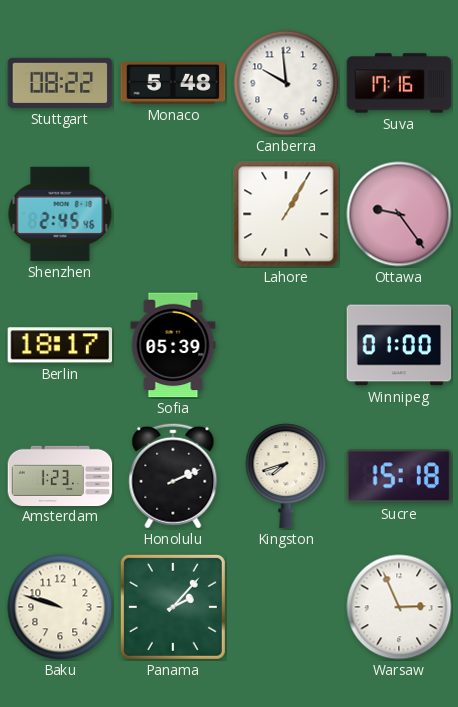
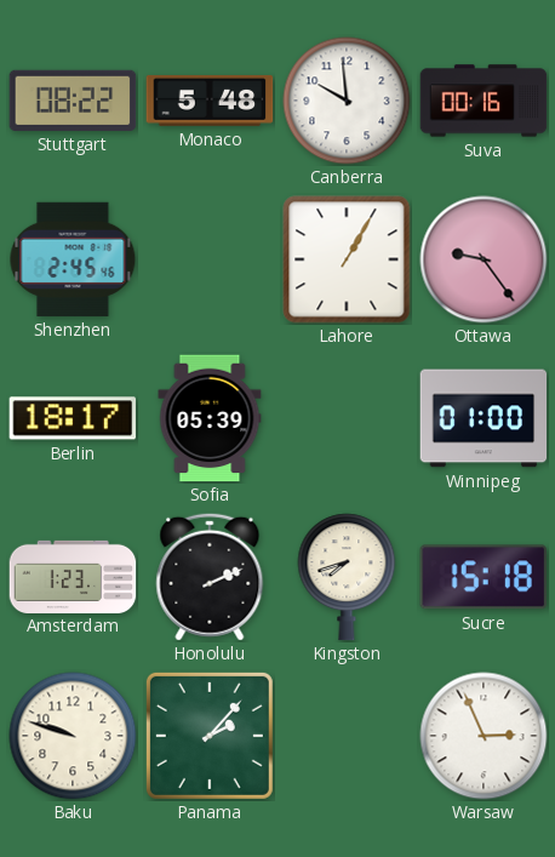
Suva: 17:16 -> 00:16 (484, 101)
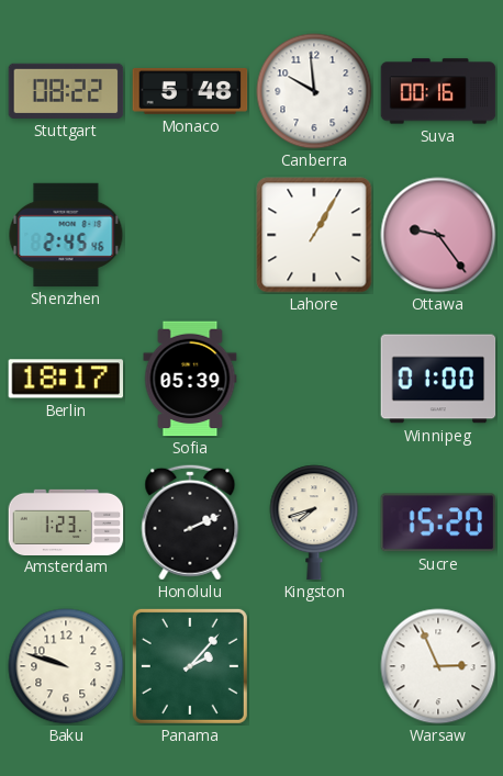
Sucre: 15:18 -> 15:20 (437, 522)
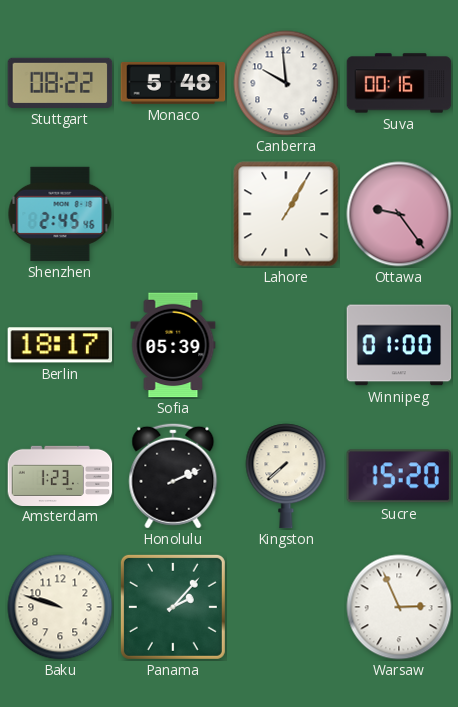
Kingston: 7:42 -> 7:38 (286, 476)
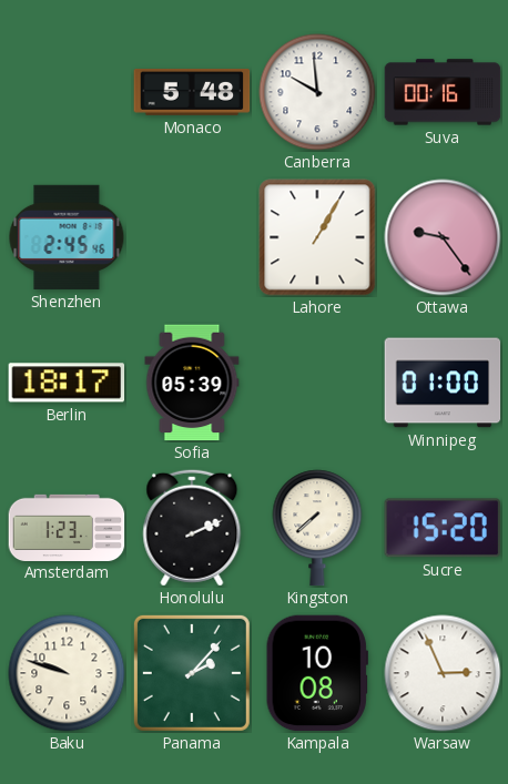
Stuttgart: 08:22 -> none (60, 83)
Kampala: none -> 10:08 (317, 673)
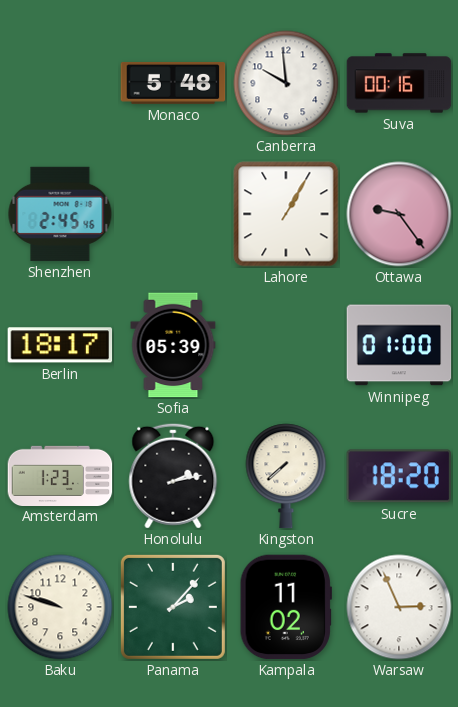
Honolulu: 2:11 -> 2:13 (173, 476)
Sucre: 15:20 -> 18:20 (398, 476)
Kampala: 10:08 -> 11:02 (286, 607)
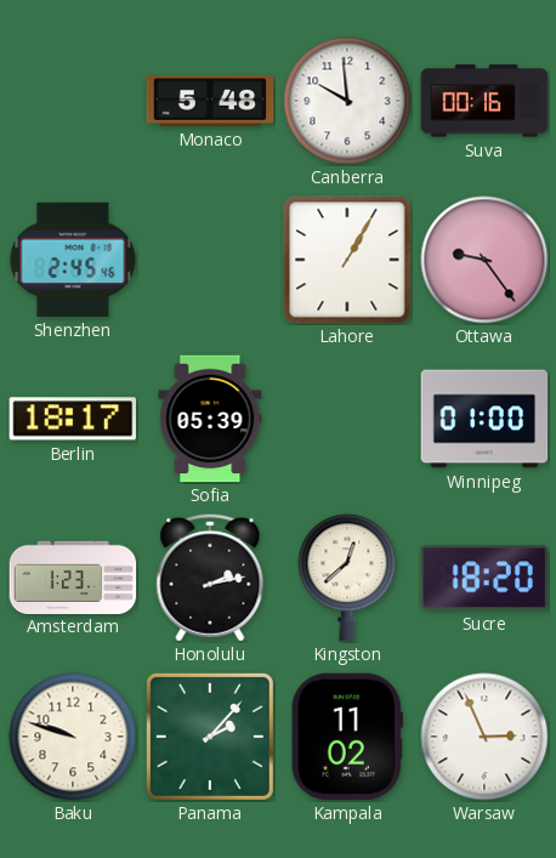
Kingston: 7:38 -> 12:38 (347, 578)
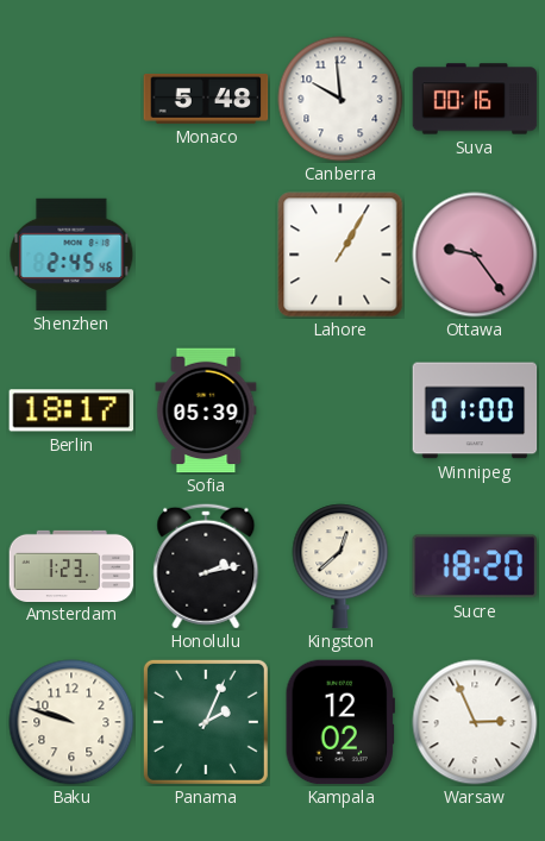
Panama: 2:07 -> 2:04 (206, 722)
Kampala: 11:02 -> 12:02 (340, 722)
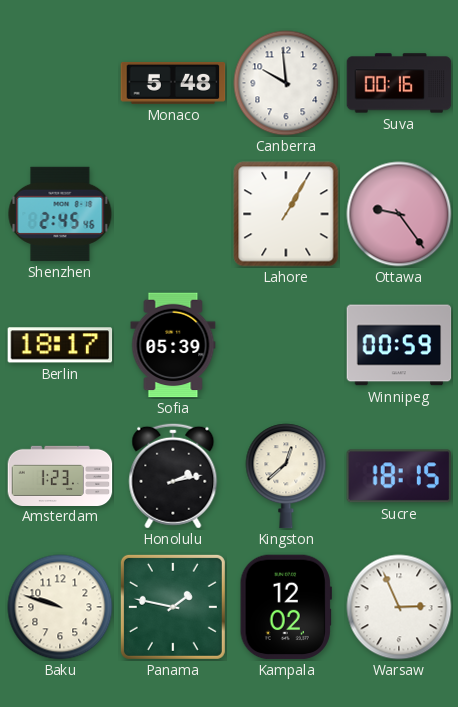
Winnipeg: 01:00 -> 00:59 (399, 345)
Sucre: 18:20 -> 18:15 (398, 476)
Panama: 2:04 -> 1:47 (173, 607)
